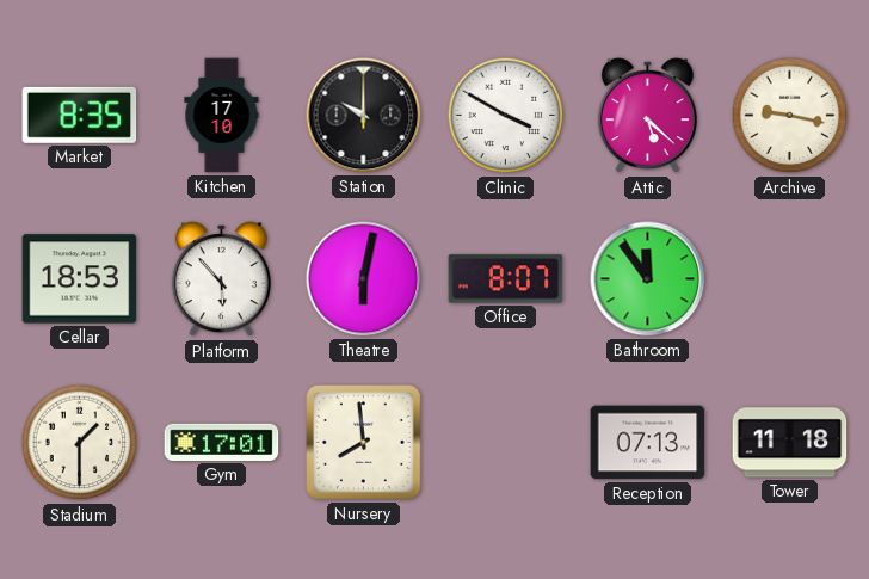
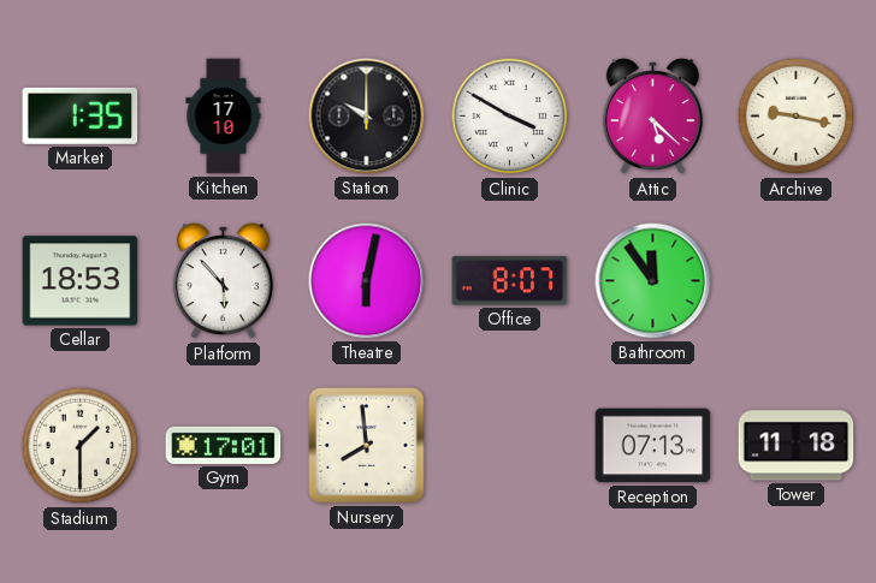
Market: 8:35 -> 1:35 (81, 115)
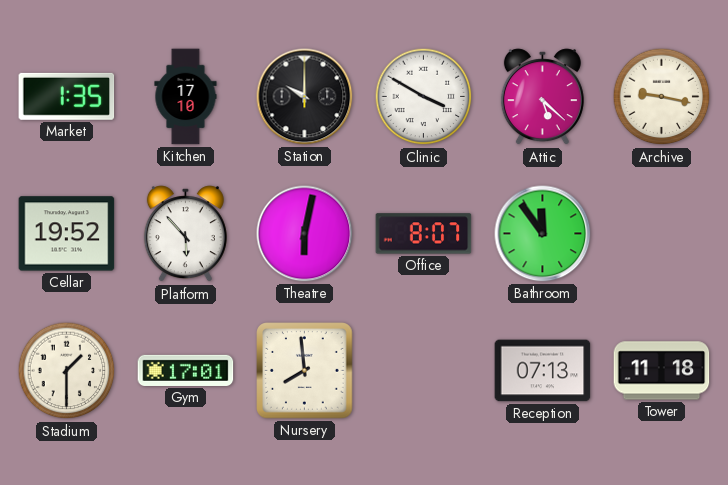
Cellar: 18:53 -> 19:52 (67, 234)
